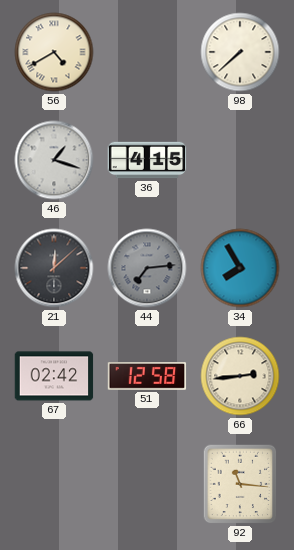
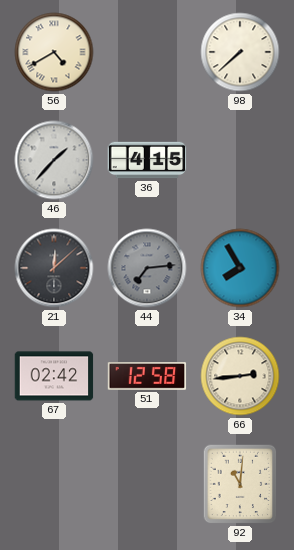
46: 1:18 -> 1:37 (54, 160)
92: 11:16 -> 11:01 (240, 484)
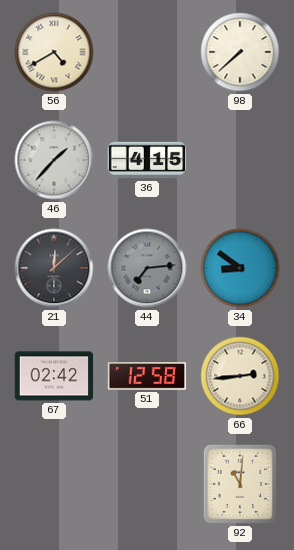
34: 7:55 -> 8:51 (240, 268)
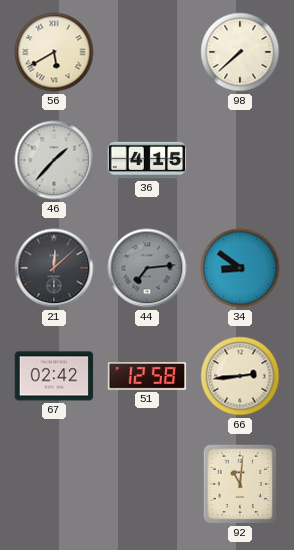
56: 4:40 -> 5:40 (54, 52)
